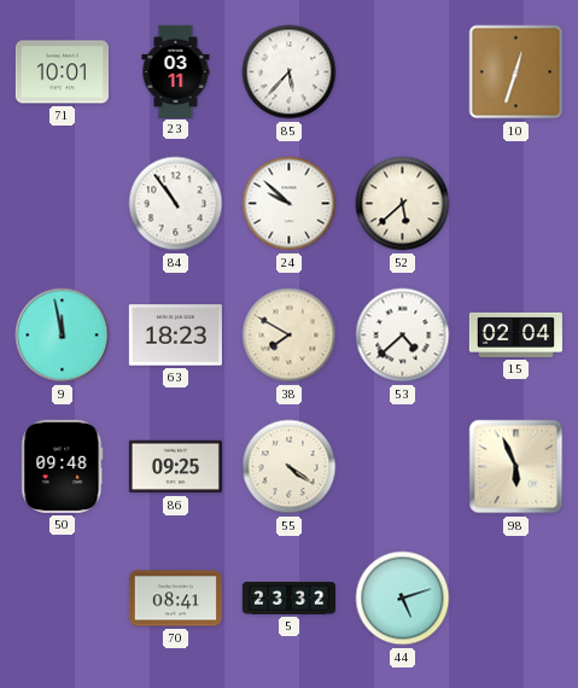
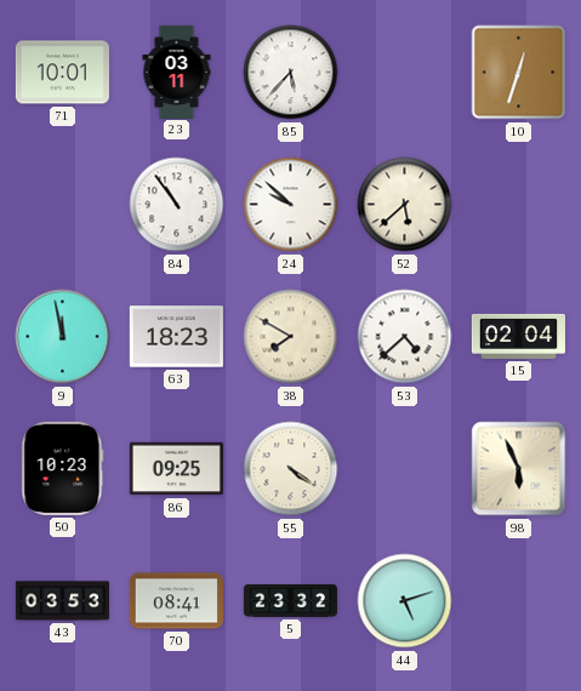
50: 09:48 -> 10:23 (63, 468)
43: none -> 03:53 (62, 601)
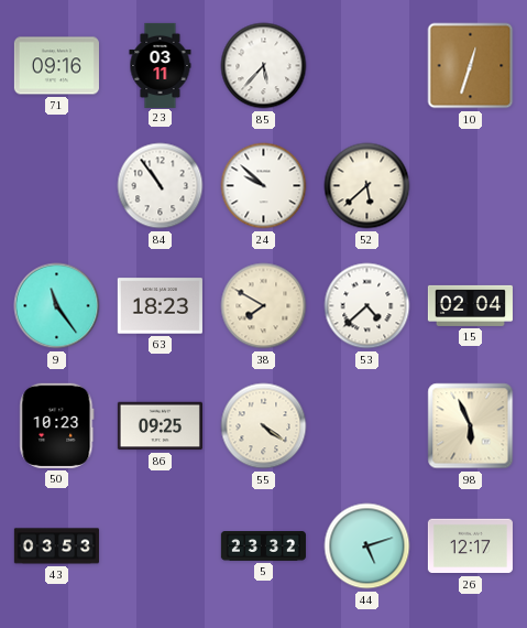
71: 10:01 -> 09:16 (56, 66)
9: 11:58 -> 11:24 (57, 306)
70: 08:41 -> none (176, 601)
26: none -> 12:17 (470, 546)
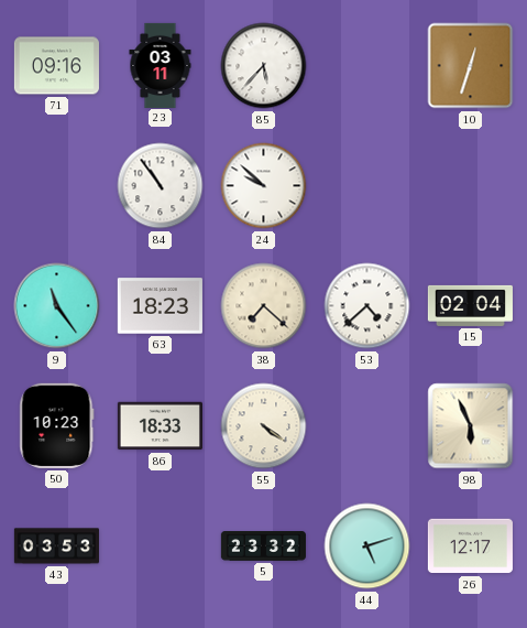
52: 5:38 -> none (367, 186)
38: 7:50 -> 7:22 (264, 306)
86: 09:25 -> 18:33 (160, 426)
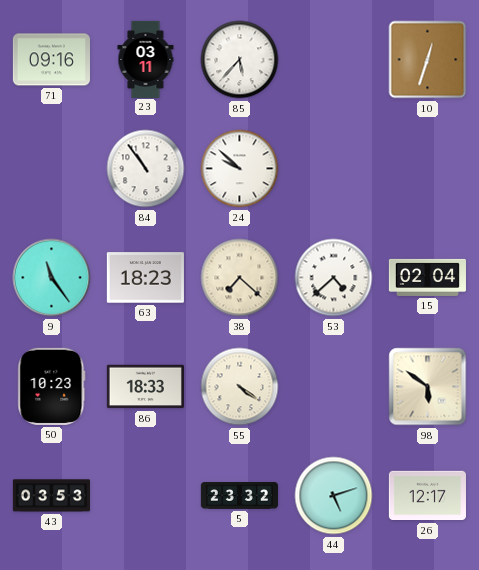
98: 5:56 -> 5:51 (428, 387)
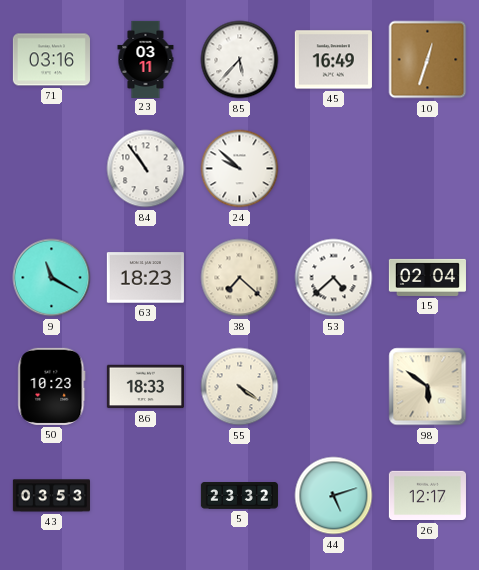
71: 09:16 -> 03:16 (51, 60)
45: none -> 16:49 (333, 60)
9: 11:24 -> 11:20 (52, 278)
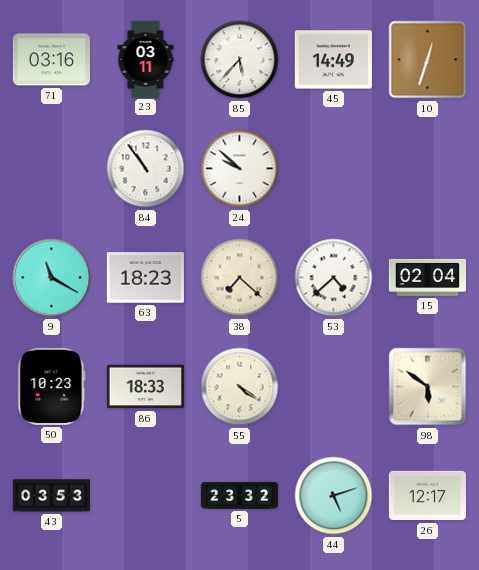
45: 16:49 -> 14:49 (333, 60)
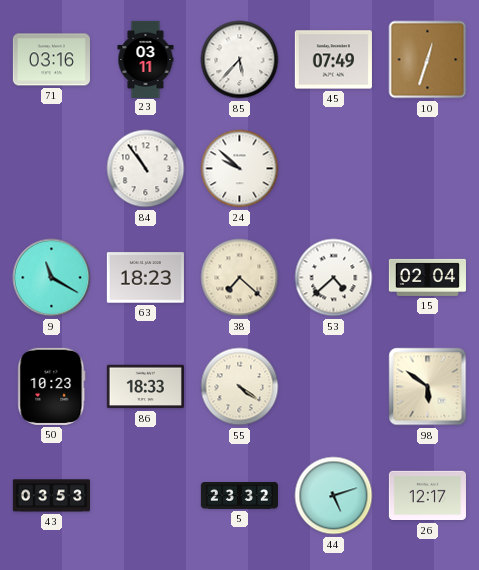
45: 14:49 -> 07:49 (333, 60)
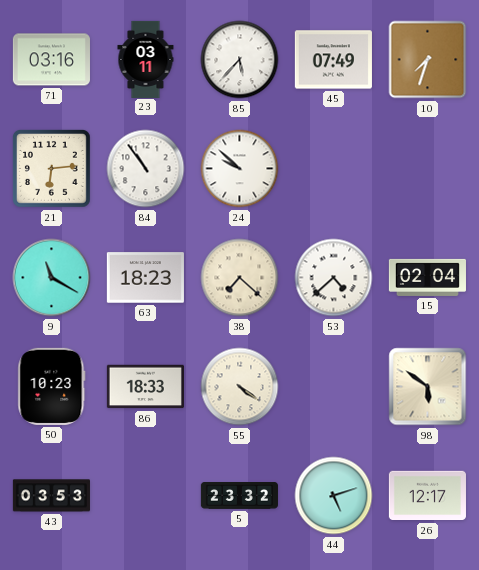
10: 12:33 -> 7:33 (428, 60)
21: none -> 6:14 (52, 169)
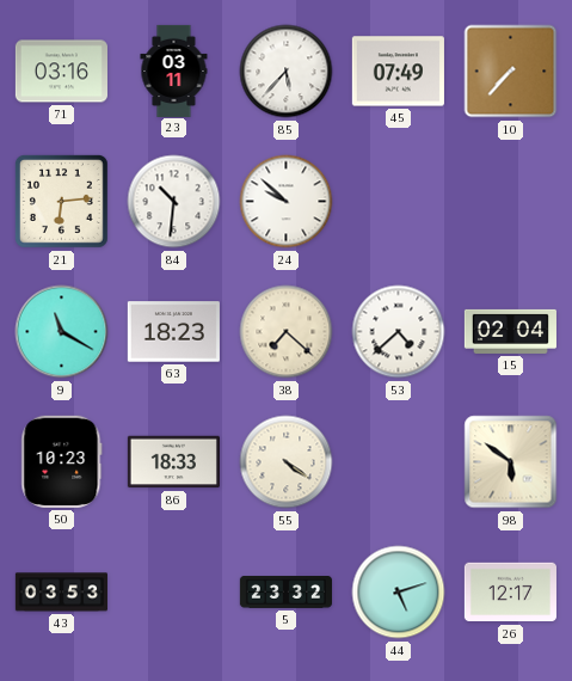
10: 7:33 -> 7:37 (511, 72)
84: 10:54 -> 10:31 (174, 202)
